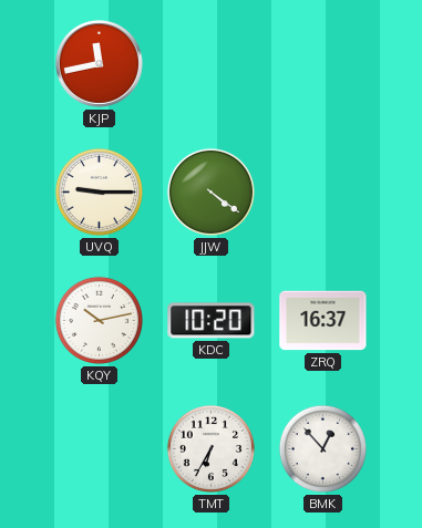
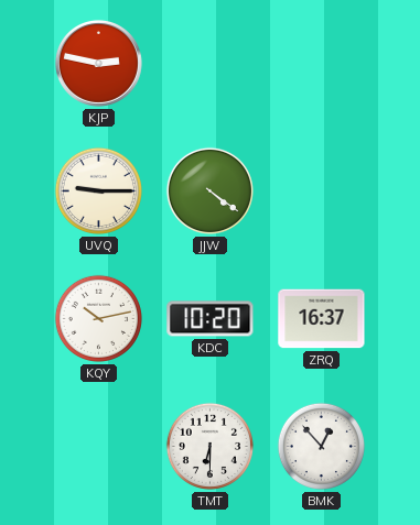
KJP: 11:43 -> 2:47 (98, 63)
TMT: 6:35 -> 6:30 (209, 446)
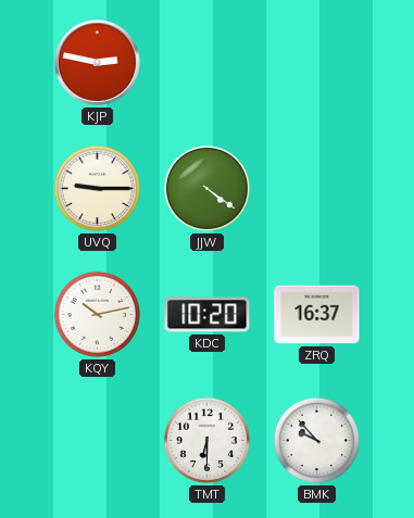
BMK: 12:53 -> 9:53 (316, 440)
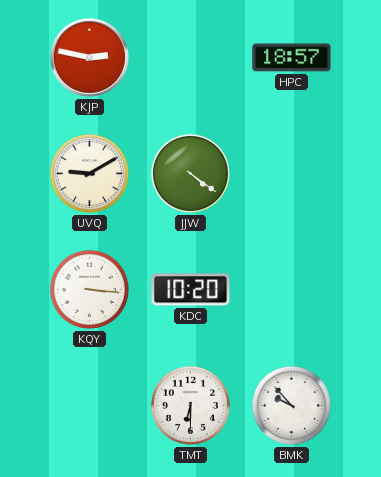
HPC: none -> 18:57 (292, 58)
UVQ: 9:15 -> 9:10 (89, 173)
KQY: 10:13 -> 3:16 (89, 289)
ZRQ: 16:37 -> none (317, 315)
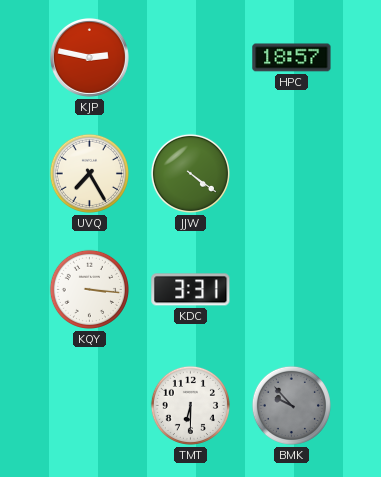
UVQ: 9:10 -> 7:25 (89, 173)
KDC: 10:20 -> 3:31 (191, 290)
BMK dial: white -> grey (291, 405)
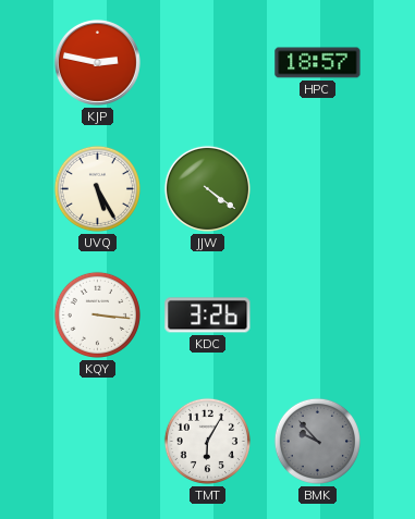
UVQ: 7:25 -> 5:25 (97, 188)
KDC: 3:31 -> 3:26 (208, 316)
TMT: 6:30 -> 6:05 (207, 441)
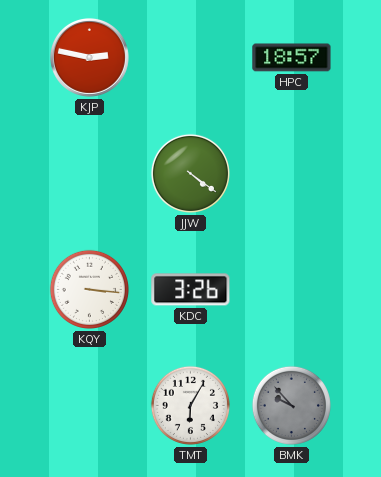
UVQ: 5:25 -> none (97, 188)
